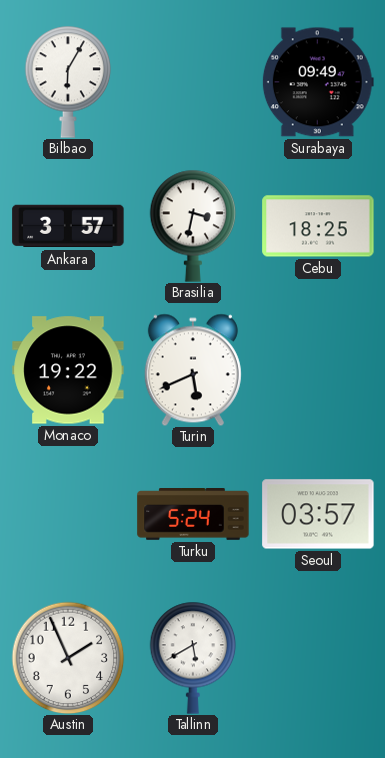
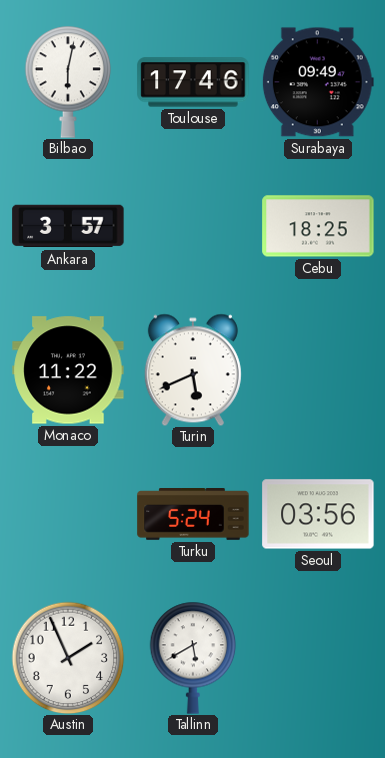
Bilbao: 6:05 -> 6:02 (68, 82)
Toulouse: none -> 17:46 (193, 82)
Brasilia: 3:32 -> none (193, 226)
Monaco: 19:22 -> 11:22 (68, 370)
Seoul: 03:57 -> 03:56 (318, 514)
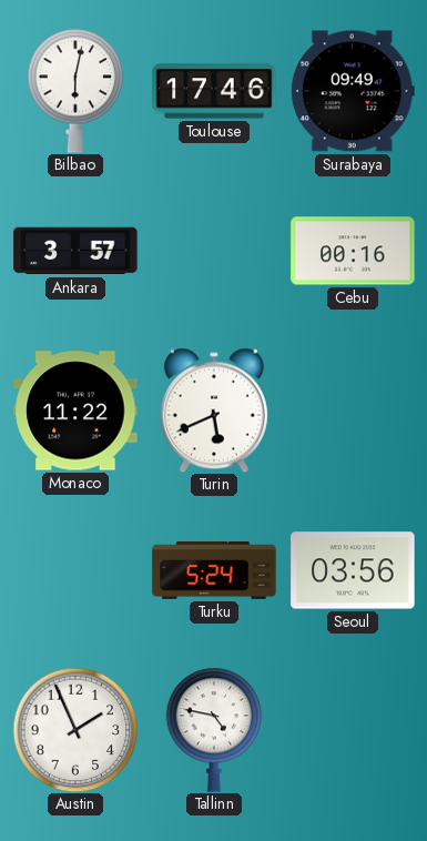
Cebu: 18:25 -> 00:16 (353, 251)
Tallinn: 5:40 -> 4:47 (214, 730)
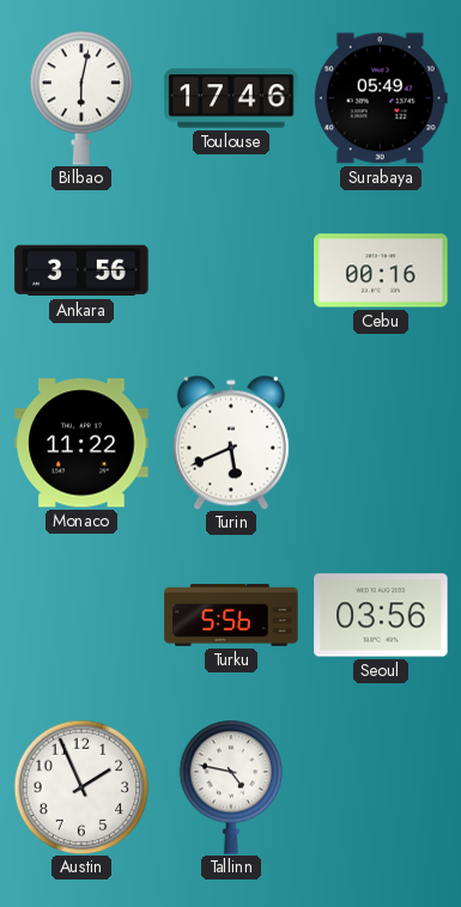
Surabaya: 09:49 -> 05:49 (381, 98)
Ankara: 3:57 -> 3:56 (81, 270)
Turku: 5:24 -> 5:56 (231, 616)
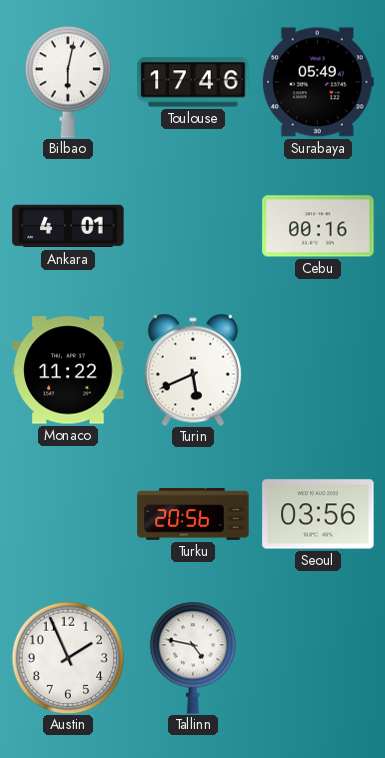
Ankara: 3:56 -> 4:01 (68, 226)
Turku: 5:56 -> 20:56 (193, 515)
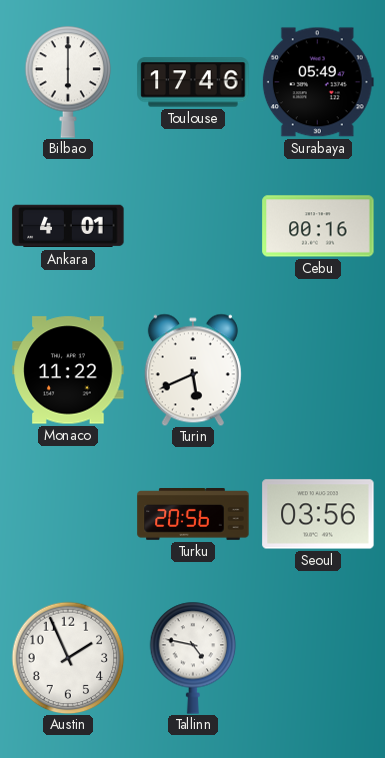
Bilbao: 6:02 -> 6:00 (68, 82)
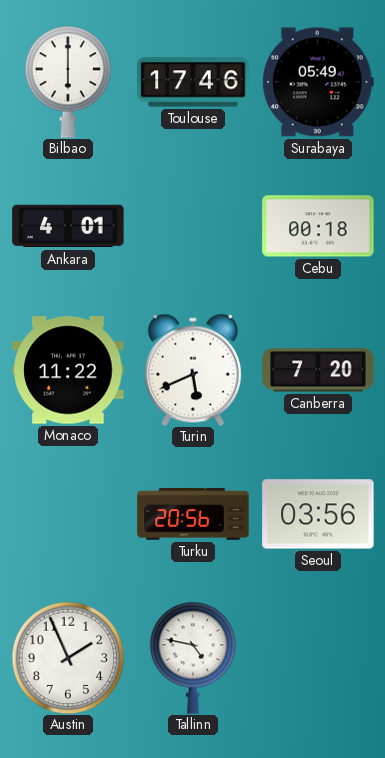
Cebu: 00:16 -> 00:18 (318, 226)
Canberra: none -> 7:20 (318, 370)
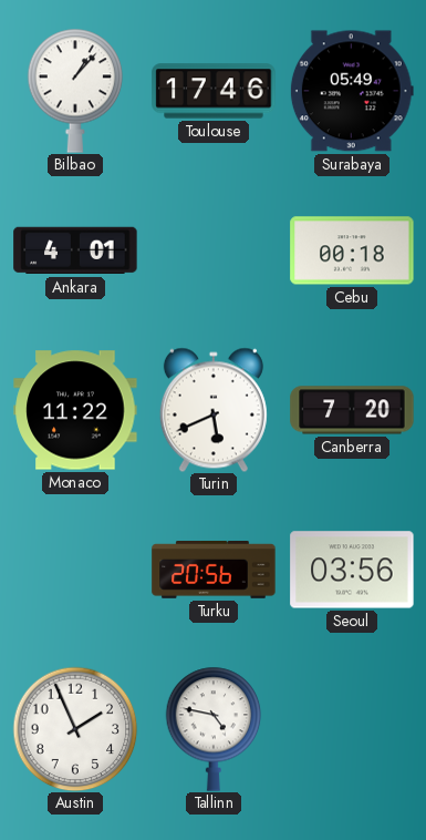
Bilbao: 6:00 -> 1:07 (75, 91)
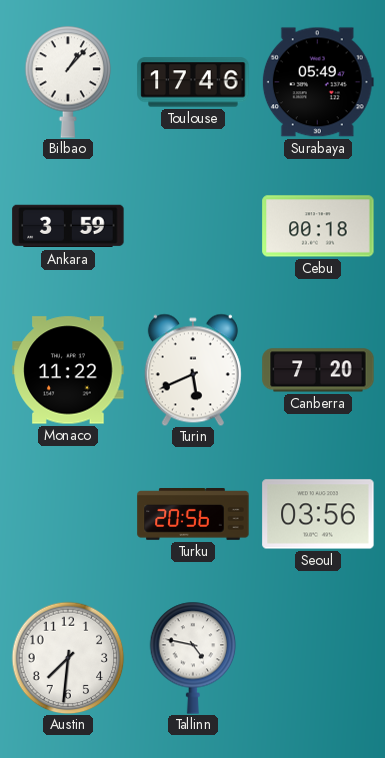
Ankara: 4:01 -> 3:59 (68, 226)
Austin: 1:56 -> 7:31 (68, 658)
